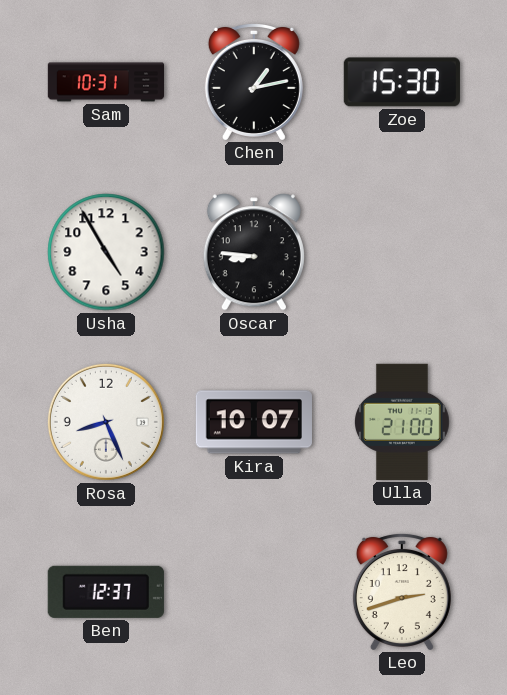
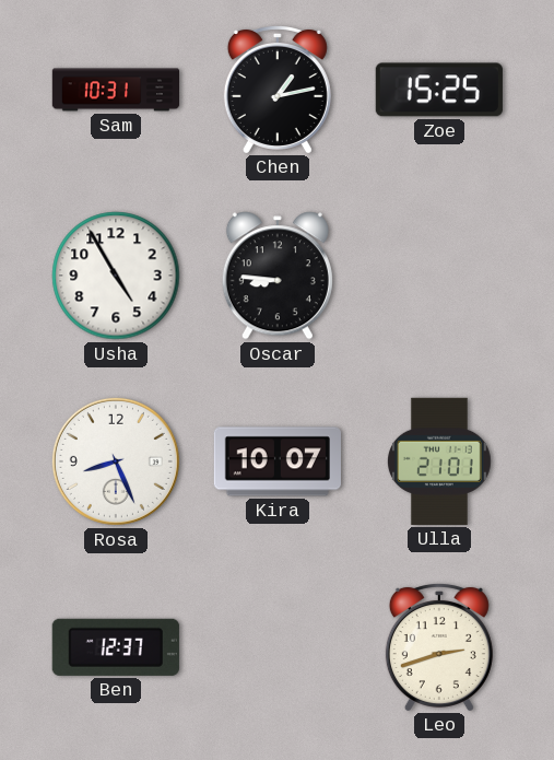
Zoe: 15:30 -> 15:25 (439, 90)
Ulla: 21:00 -> 21:01 (439, 461)
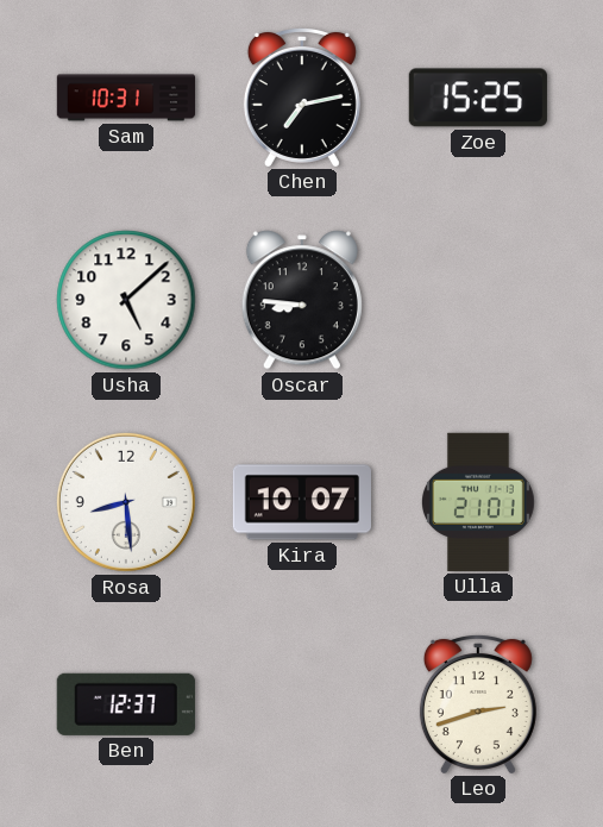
Chen: 1:13 -> 7:13 (302, 96)
Usha: 4:55 -> 5:08 (126, 300)
Rosa: 8:26 -> 8:29 (126, 502)
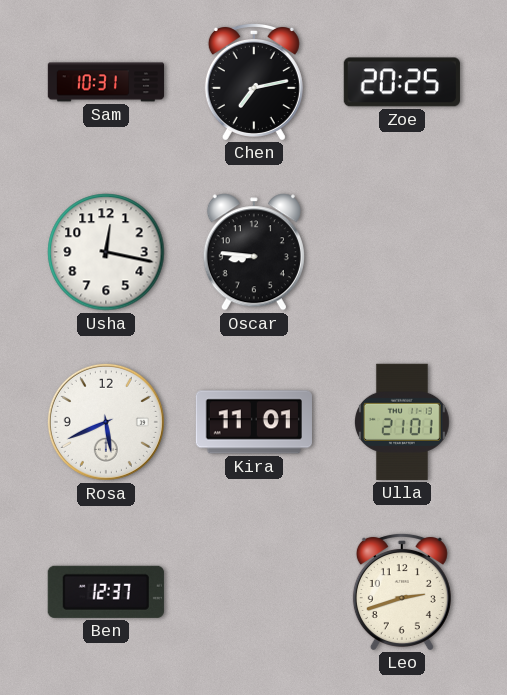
Zoe: 15:25 -> 20:25 (402, 82)
Usha: 5:08 -> 12:17 (106, 252)
Rosa: 8:29 -> 5:41 (106, 422)
Kira: 10:07 -> 11:01 (254, 422)
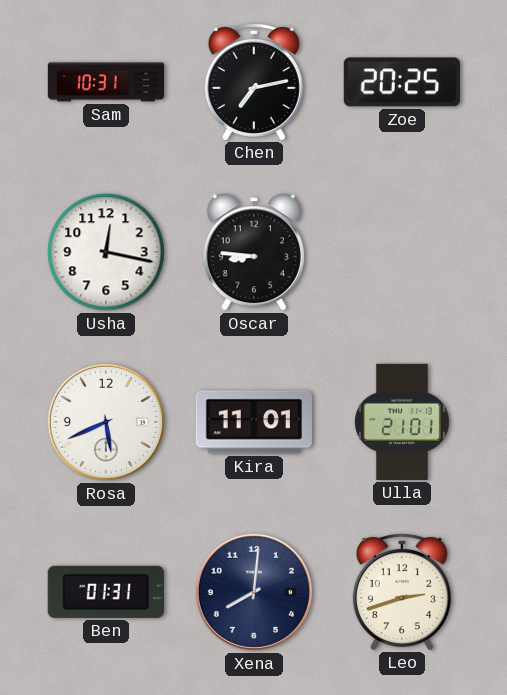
Ben: 12:37 -> 01:31 (106, 592)
Xena: none -> 8:01 (254, 592)
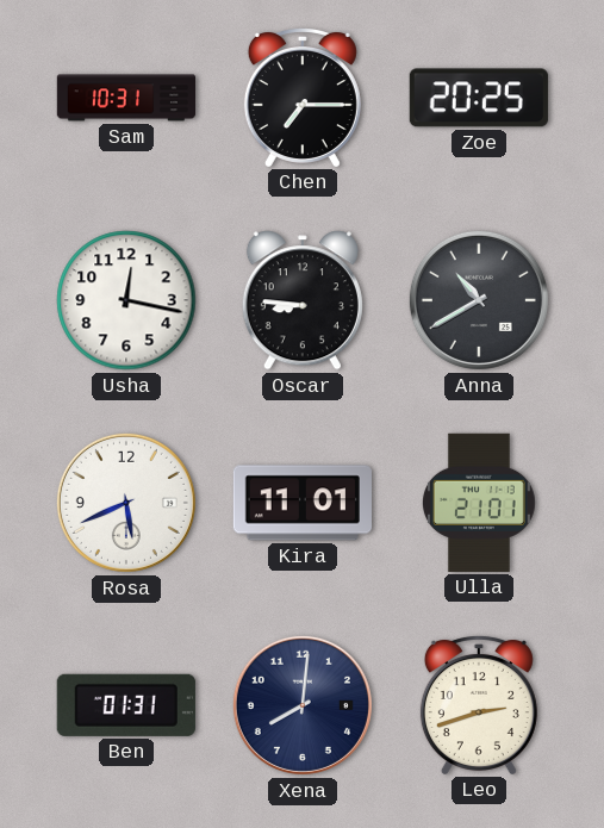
Chen: 7:13 -> 7:15 (303, 97)
Anna: none -> 10:40 (479, 300)
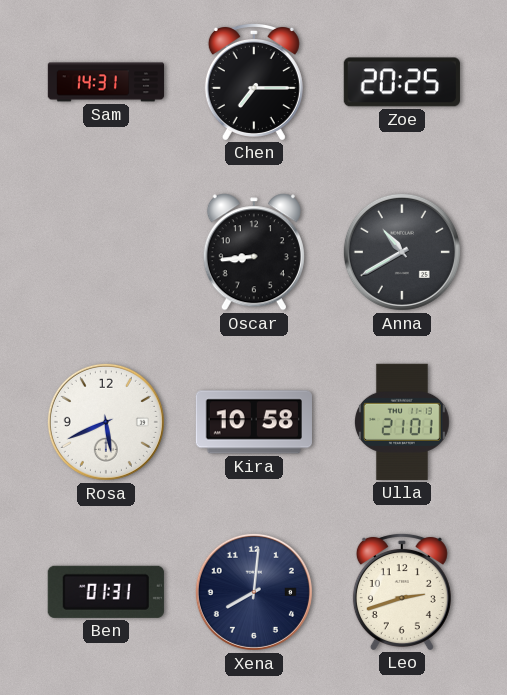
Sam: 10:31 -> 14:31 (106, 82)
Usha: 12:17 -> none (126, 300)
Oscar: 8:46 -> 8:44 (254, 252)
Kira: 11:01 -> 10:58 (254, 422)
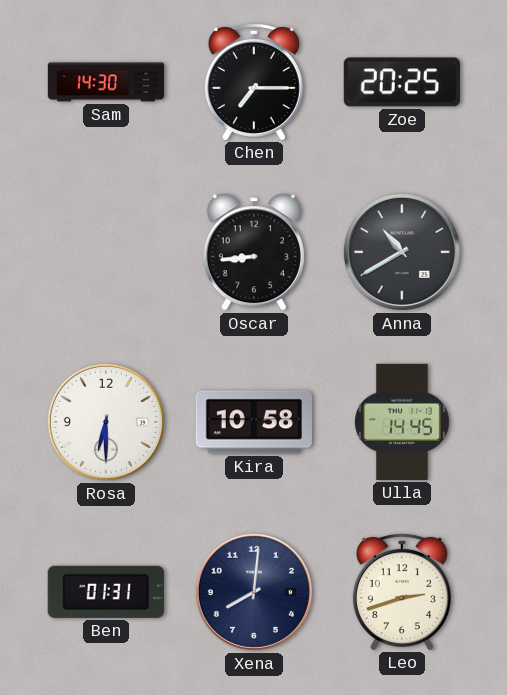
Sam: 14:31 -> 14:30 (106, 82)
Rosa: 5:41 -> 6:30 (106, 422)
Ulla: 21:01 -> 14:45 (402, 422)
